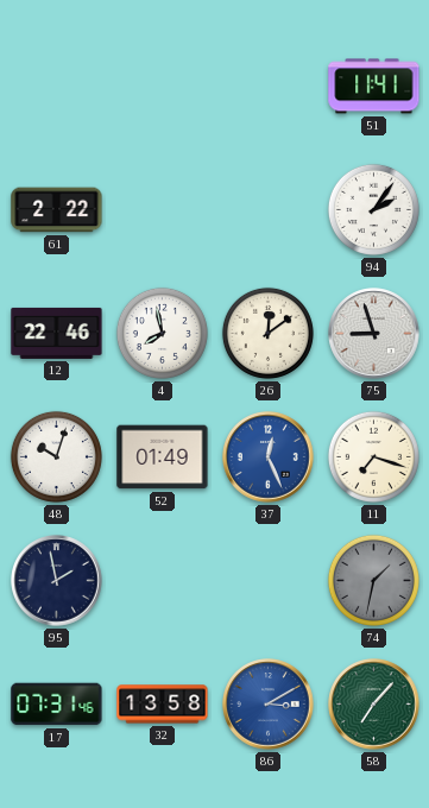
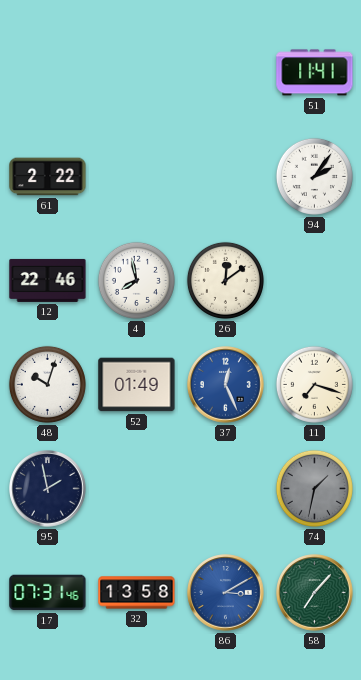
75: 8:57 -> none (374, 334)
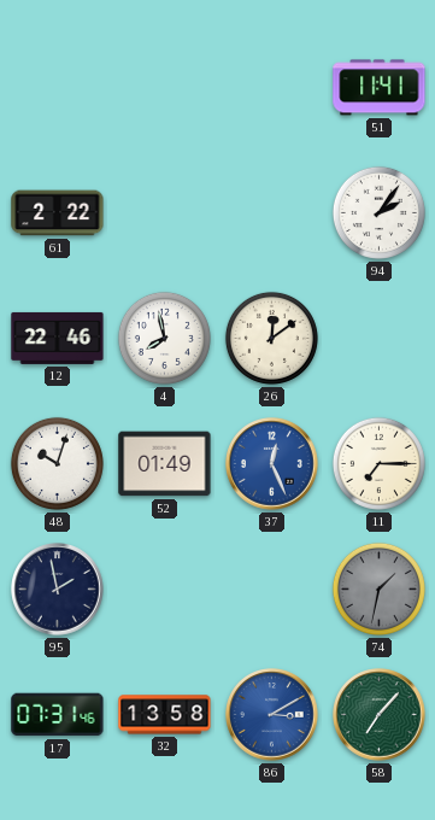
11: 7:18 -> 7:15 (378, 463)
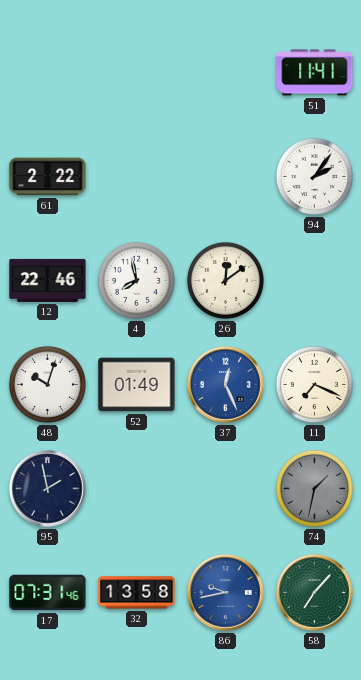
11: 7:15 -> 7:19 (314, 384)
86: 3:10 -> 9:43 (226, 593)
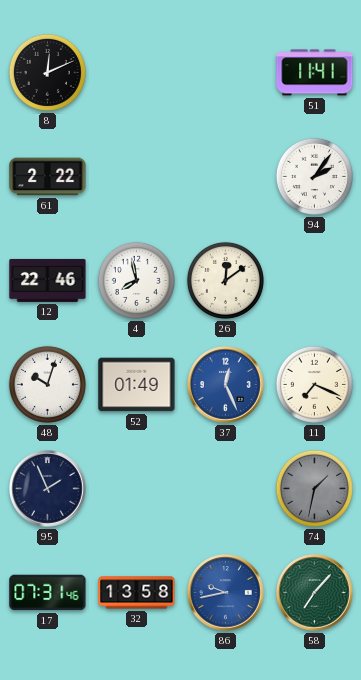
8: none -> 12:11 (47, 72)
95: 1:58 -> 1:56 (48, 489)
